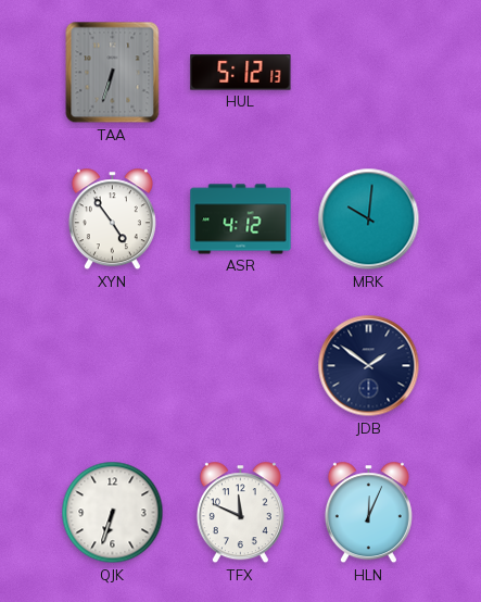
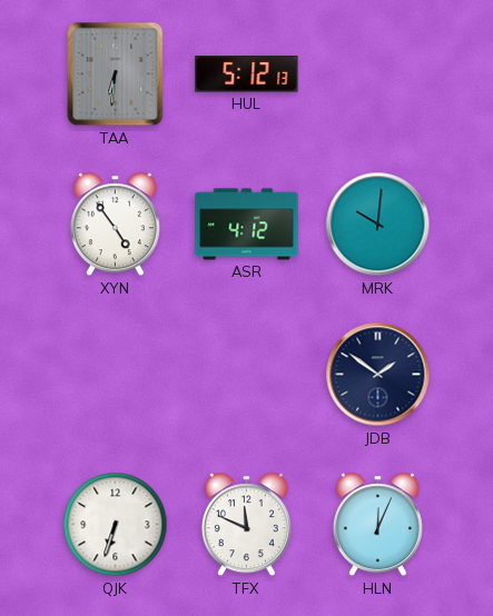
TAA: 6:33 -> 6:31 (116, 74)
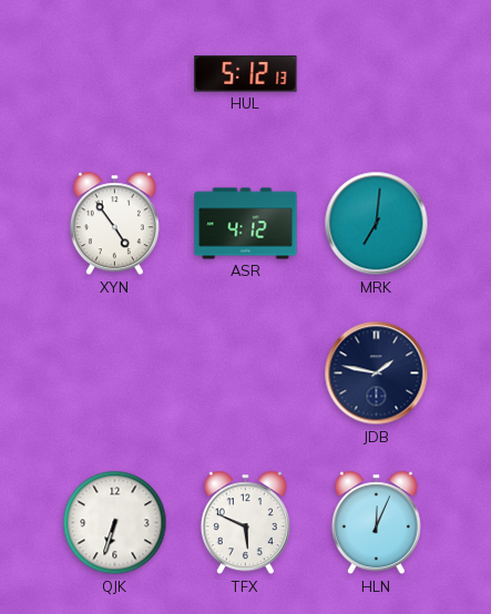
TAA: 6:31 -> none (116, 74)
MRK: 10:01 -> 7:01 (377, 224)
JDB: 1:51 -> 1:47 (377, 373)
TFX: 11:49 -> 5:49 (245, 523)
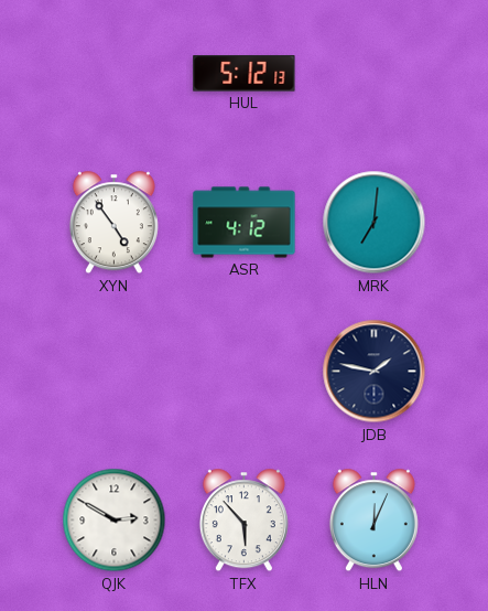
QJK: 6:33 -> 2:50 (115, 521)
TFX: 5:49 -> 5:53 (243, 521)
